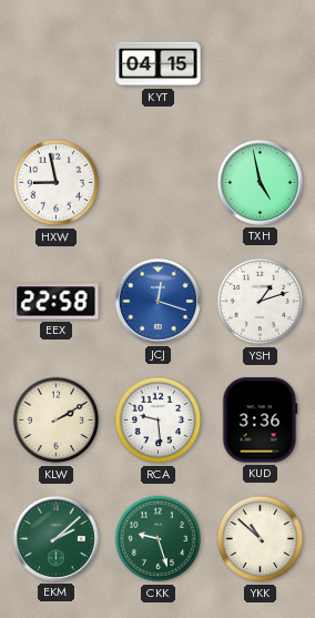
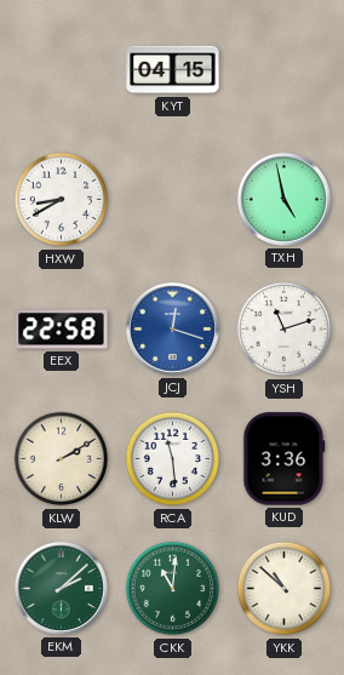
HXW: 8:58 -> 8:40 (62, 200)
YSH: 1:12 -> 11:12 (285, 330)
RCA: 9:29 -> 11:29 (173, 459)
CKK: 9:27 -> 11:01 (173, 589)
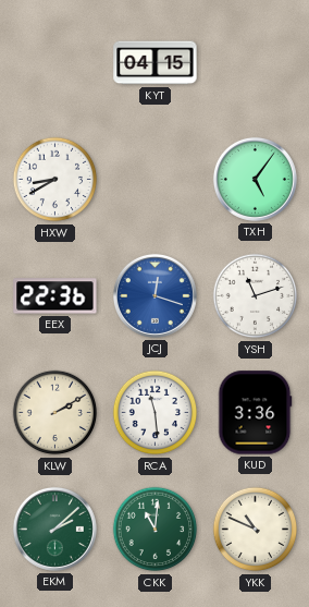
TXH: 4:58 -> 5:06 (255, 179)
EEX: 22:58 -> 22:36 (55, 296)
YKK: 10:52 -> 10:49 (256, 530)
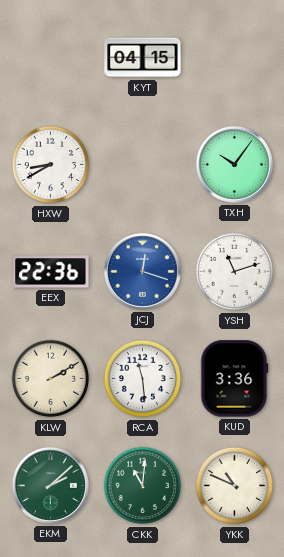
TXH: 5:06 -> 10:06 (234, 164)
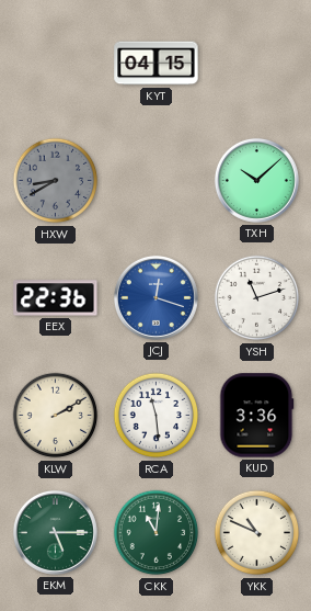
HXW dial: white -> grey (56, 181)
TXH: 10:06 -> 10:08 (256, 180)
EKM: 2:08 -> 5:15 (55, 532)
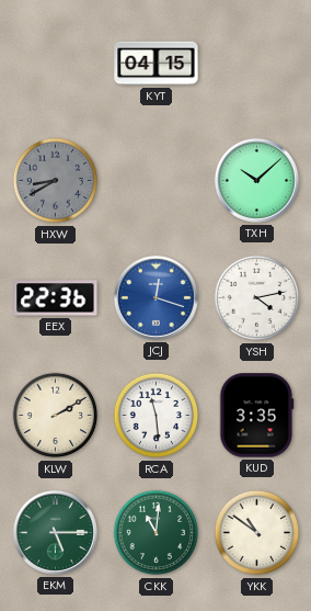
YSH: 11:12 -> 4:13 (257, 298)
KUD: 3:36 -> 3:35 (257, 416)
YKK: 10:49 -> 10:51 (257, 533)
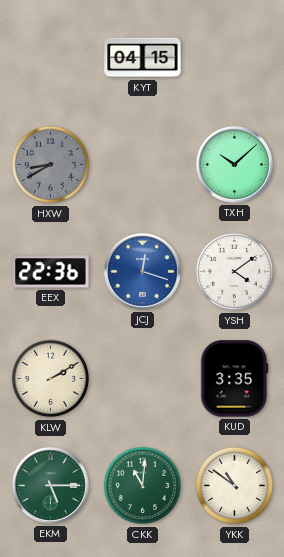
YSH: 4:13 -> 4:09 (235, 272)
RCA: 11:29 -> none (157, 416)
